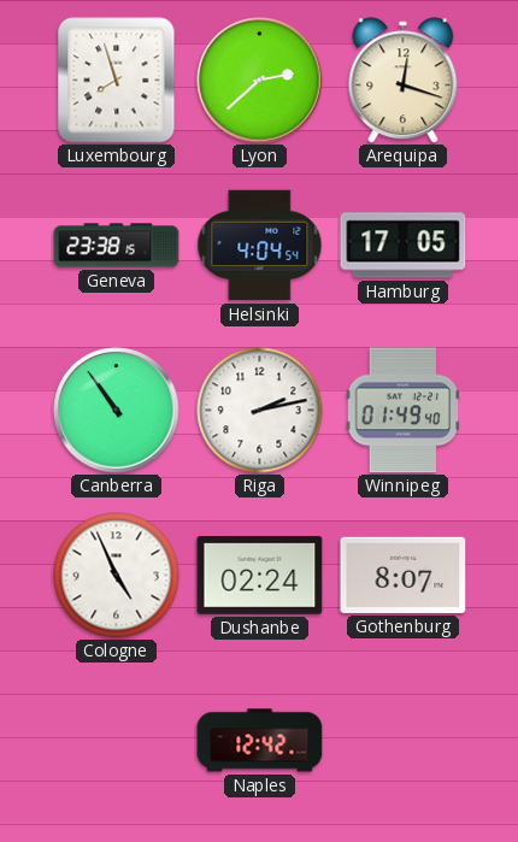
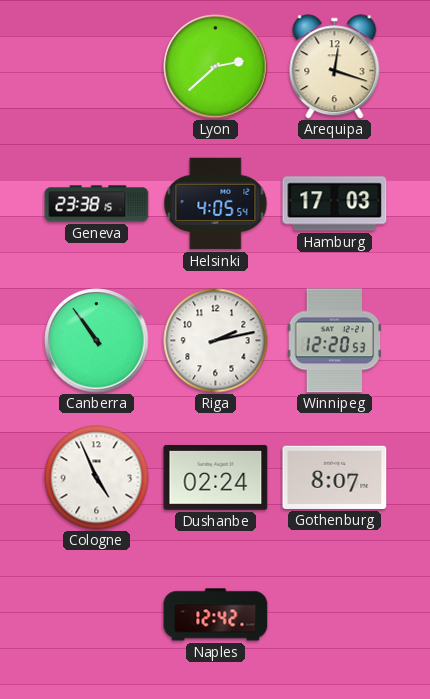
Luxembourg: 7:57 -> none (117, 81)
Helsinki: 4:04 -> 4:05 (216, 204)
Hamburg: 17:05 -> 17:03 (335, 204)
Winnipeg: 01:49 -> 12:20 (335, 341)
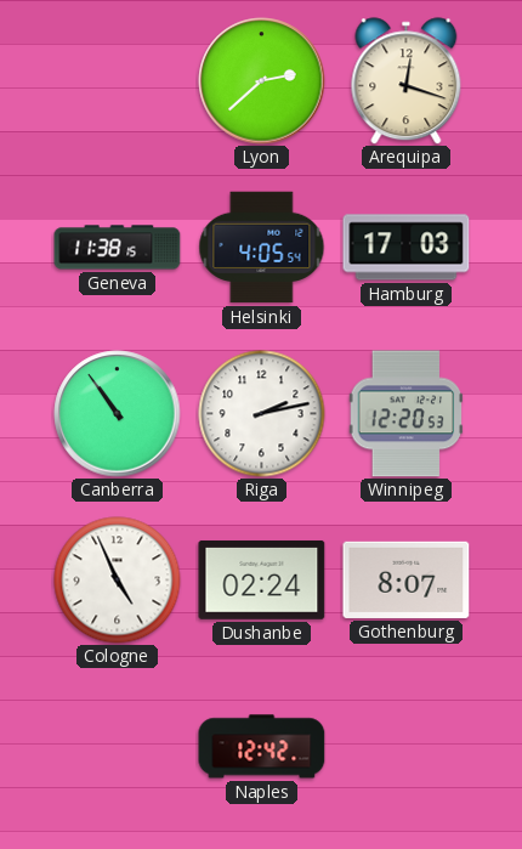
Geneva: 23:38 -> 11:38 (118, 248)
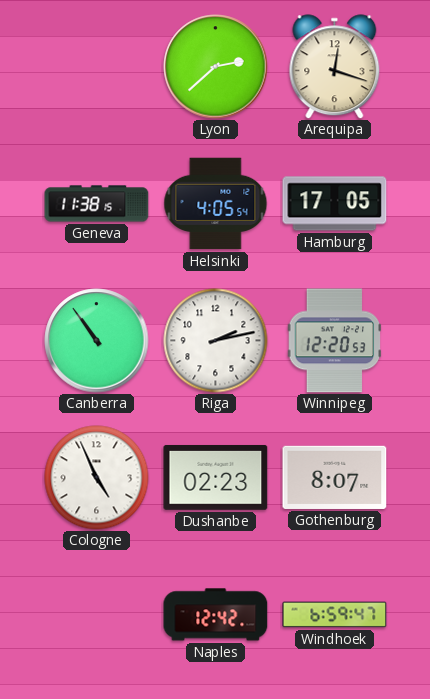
Hamburg: 17:03 -> 17:05 (335, 204)
Dushanbe: 02:24 -> 02:23 (216, 477)
Windhoek: none -> 6:59 (335, 615)
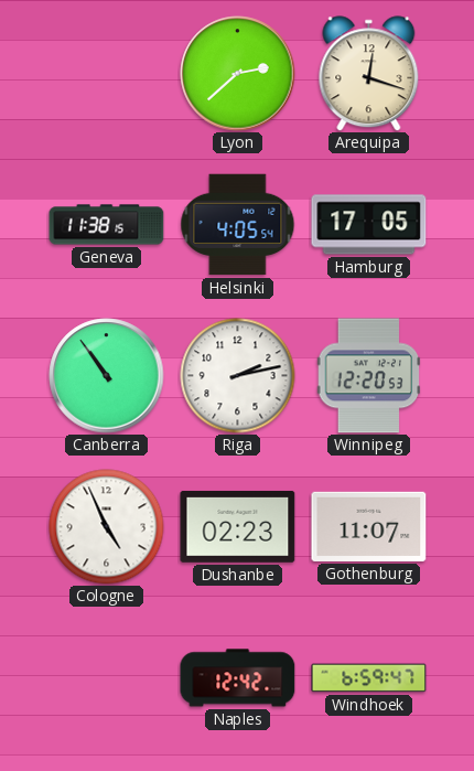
Gothenburg: 8:07 -> 11:07 (369, 526)
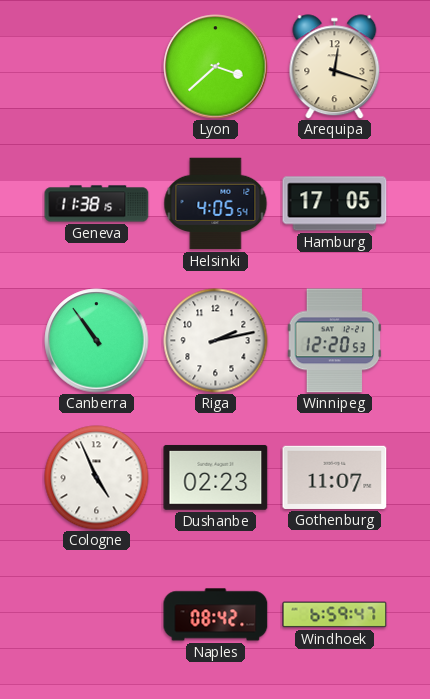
Lyon: 2:38 -> 3:38 (216, 67)
Naples: 12:42 -> 08:42 (216, 615)
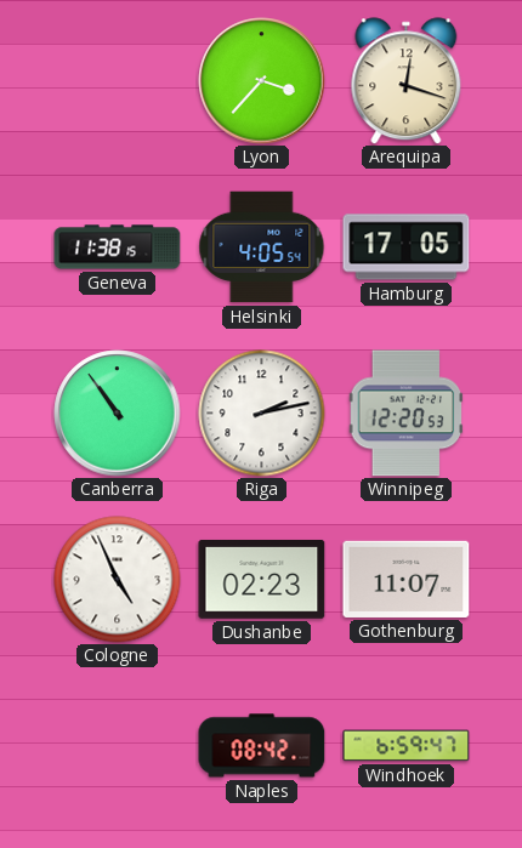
Lyon: 3:38 -> 3:37 (262, 81)
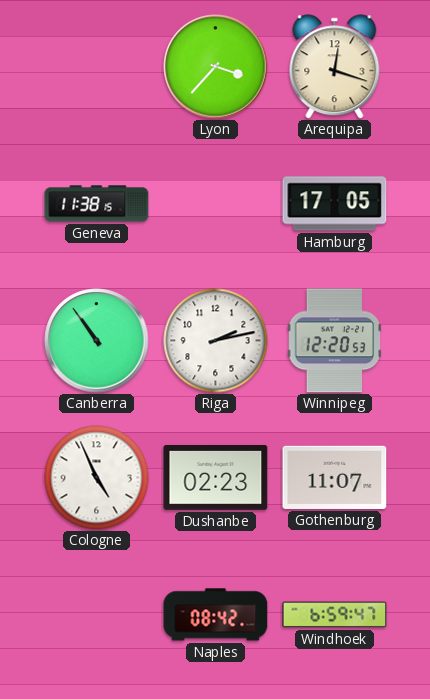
Helsinki: 4:05 -> none (262, 247)
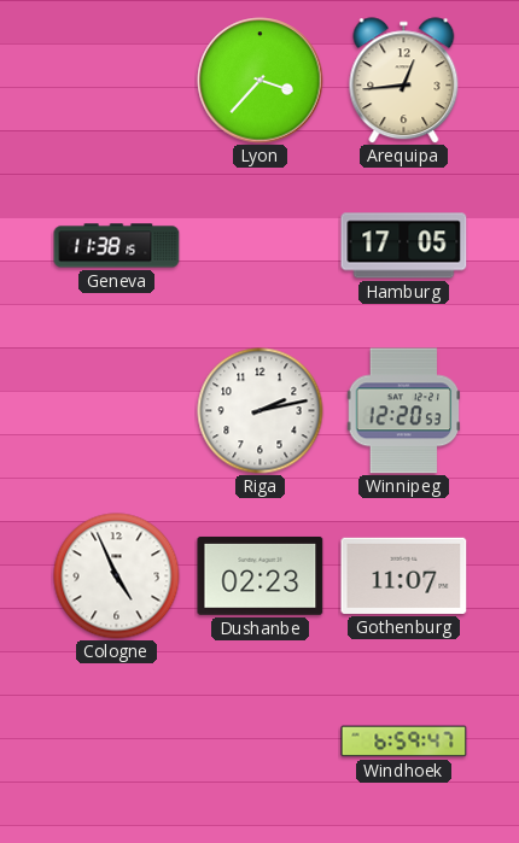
Arequipa: 12:18 -> 12:44 (404, 81)
Canberra: 10:54 -> none (97, 341)
Naples: 08:42 -> none (216, 615)
